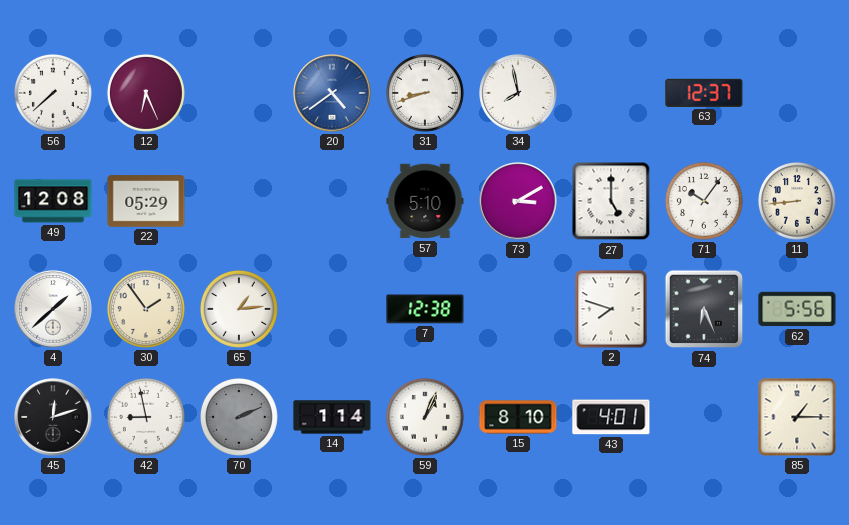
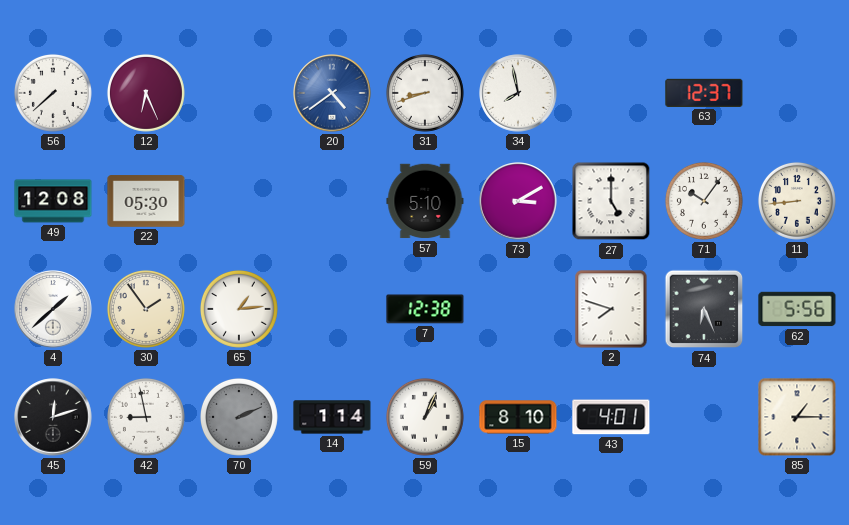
22: 05:29 -> 05:30 (146, 201)
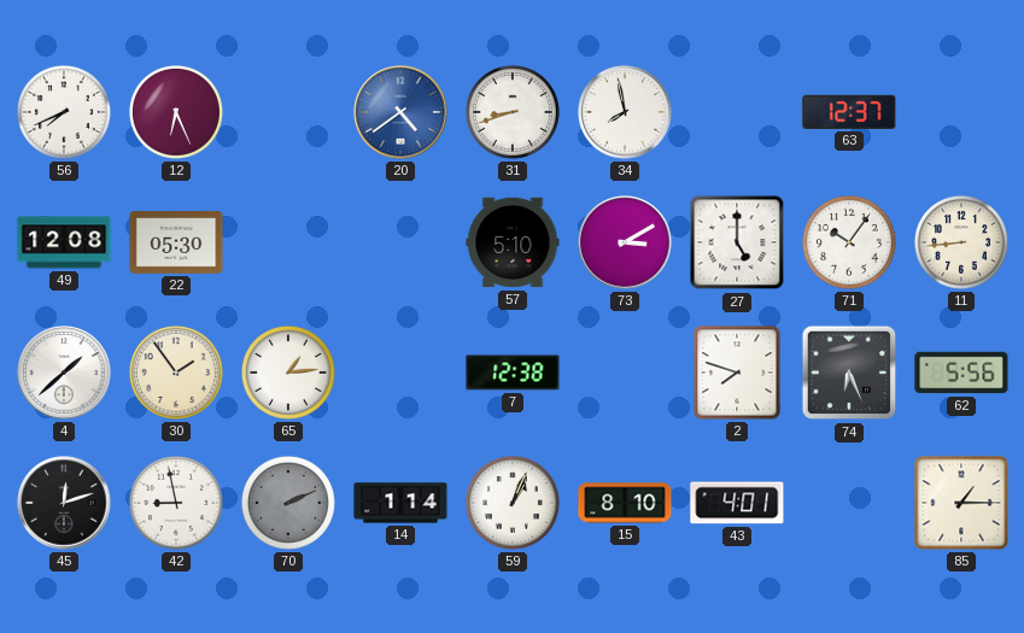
56: 7:38 -> 7:41 (64, 112)
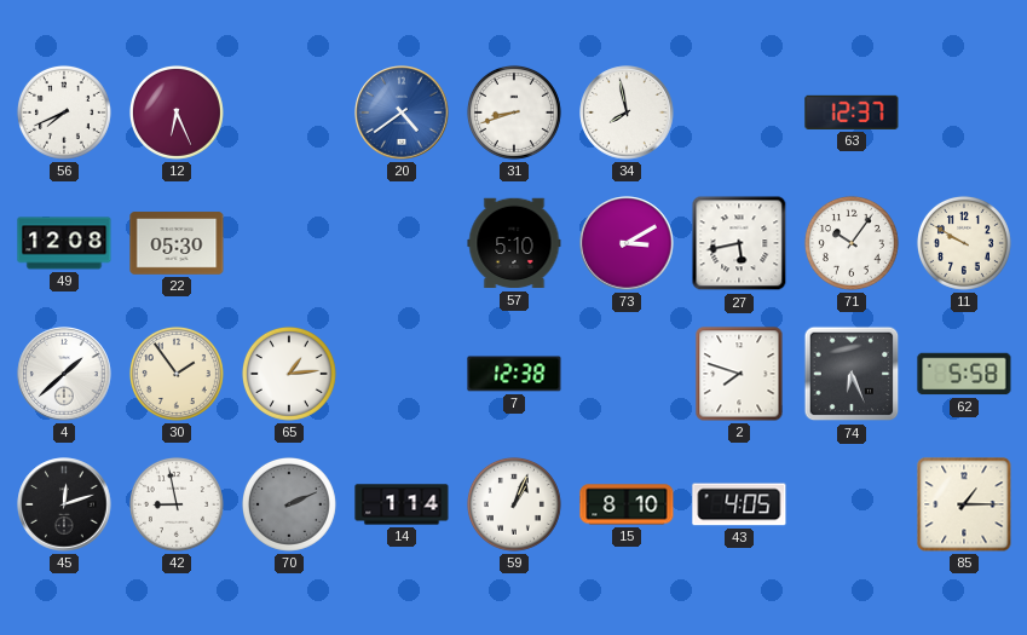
27: 5:00 -> 5:43 (739, 243)
11: 8:44 -> 9:50 (964, 243)
62: 5:56 -> 5:58 (964, 374)
43: 4:01 -> 4:05 (739, 504)
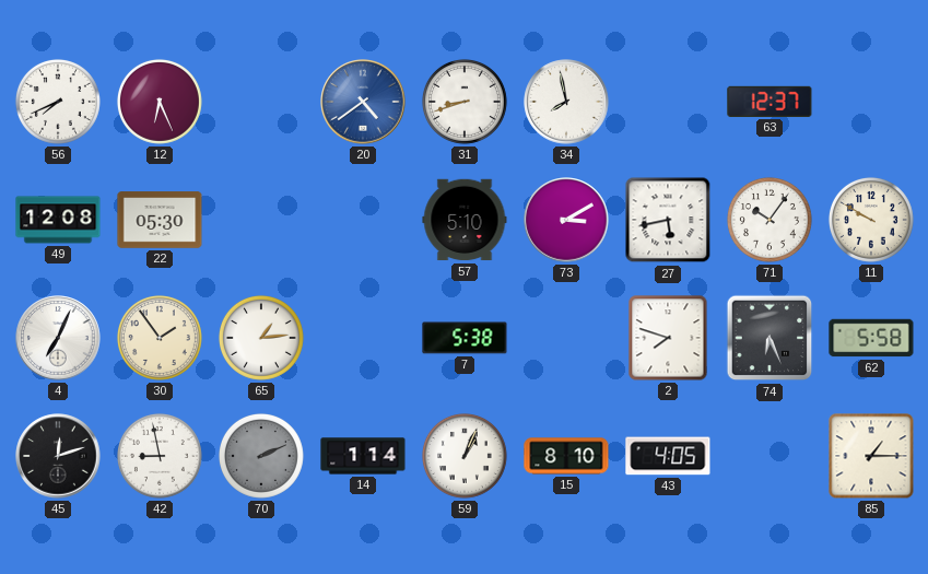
4: 1:38 -> 7:04 (58, 338)
7: 12:38 -> 5:38 (465, 338)
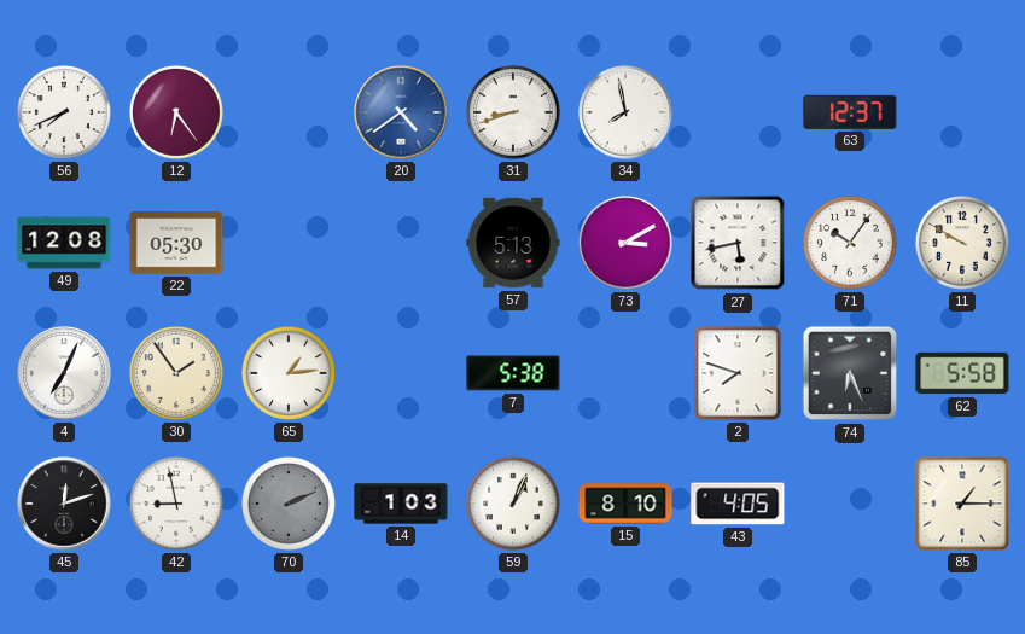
12: 6:26 -> 6:24 (176, 112)
57: 5:10 -> 5:13 (513, 243)
14: 1:14 -> 1:03 (401, 504)
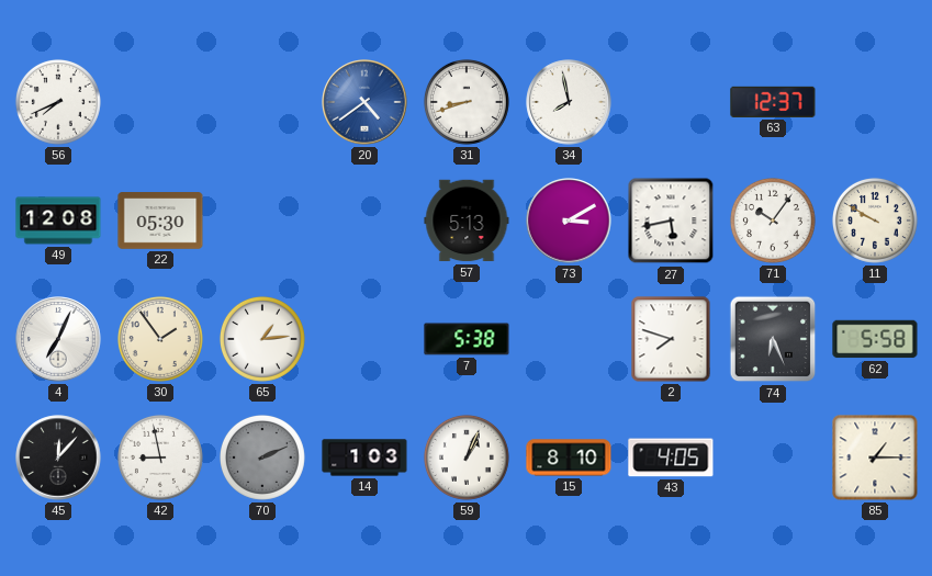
12: 6:24 -> none (176, 112)
45: 12:12 -> 12:07 (58, 458)
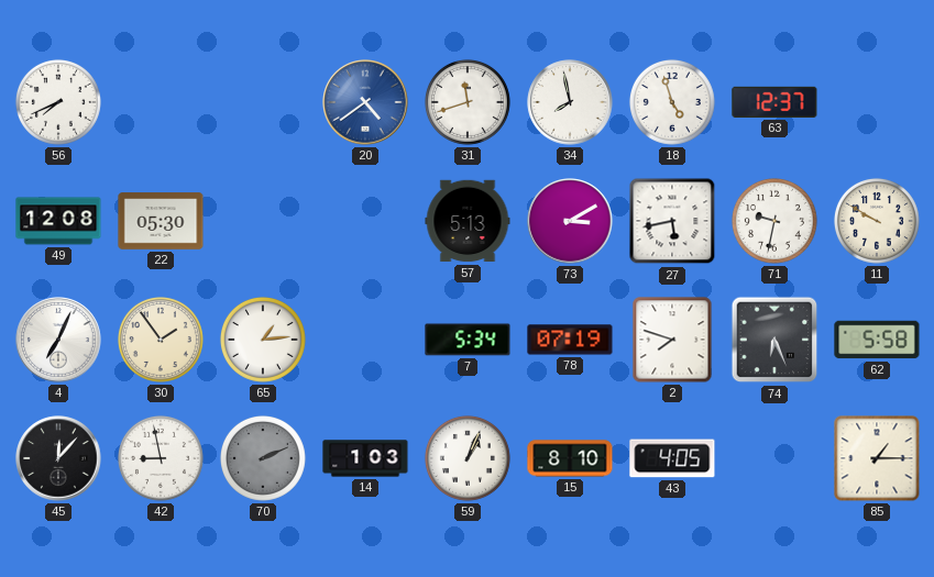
31: 8:42 -> 11:42 (468, 102)
18: none -> 4:57 (672, 102)
71: 10:06 -> 9:32 (774, 221)
7: 5:38 -> 5:34 (468, 340)
78: none -> 07:19 (570, 340)
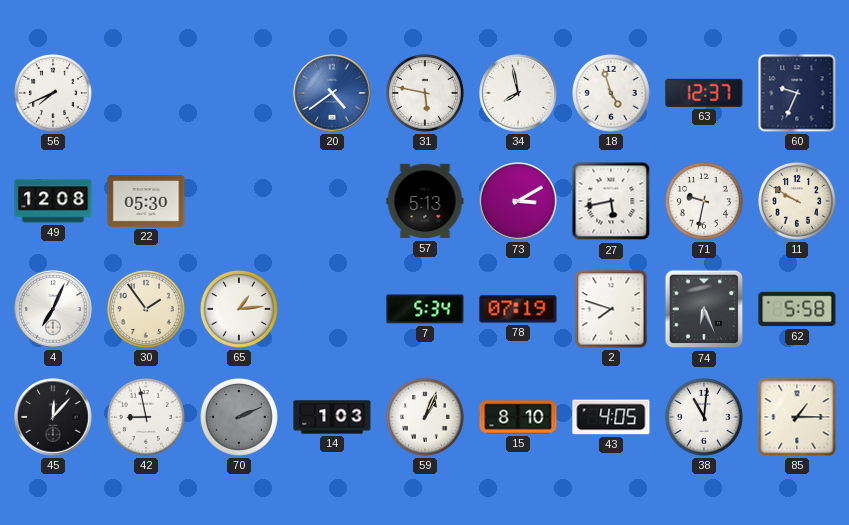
31: 11:42 -> 5:47 (425, 93)
60: none -> 9:34 (797, 93)
38: none -> 11:01 (704, 417)
